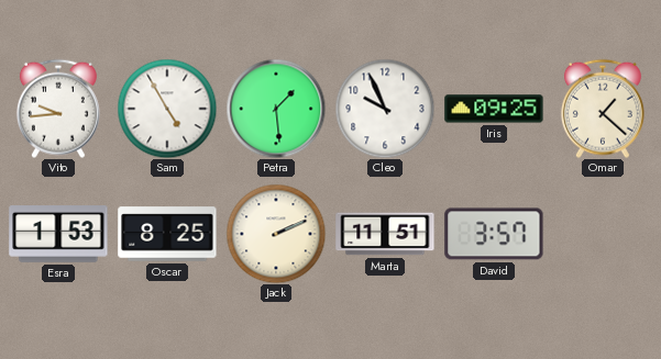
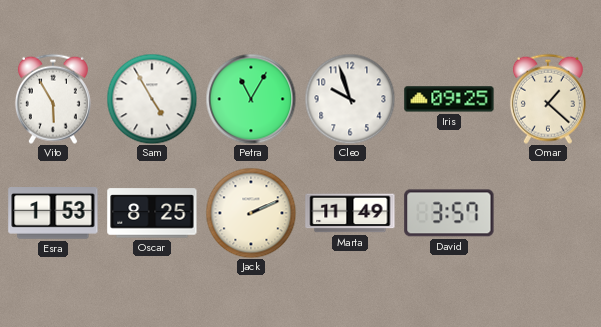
Vito: 9:44 -> 5:55 (53, 99)
Petra: 1:29 -> 11:05 (251, 99)
Cleo: 9:56 -> 9:57 (350, 99)
Marta: 11:51 -> 11:49 (350, 213)
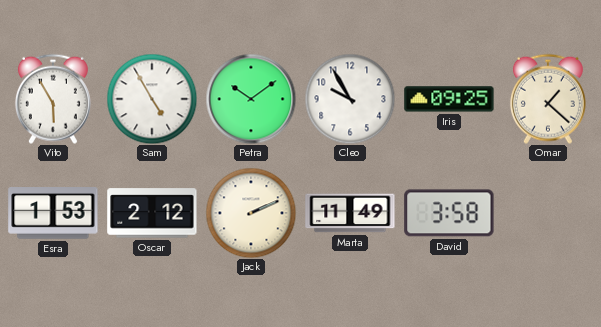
Petra: 11:05 -> 10:09 (251, 99)
Cleo: 9:57 -> 9:55 (350, 99)
Oscar: 8:25 -> 2:12 (152, 213)
David: 3:57 -> 3:58 (449, 213)
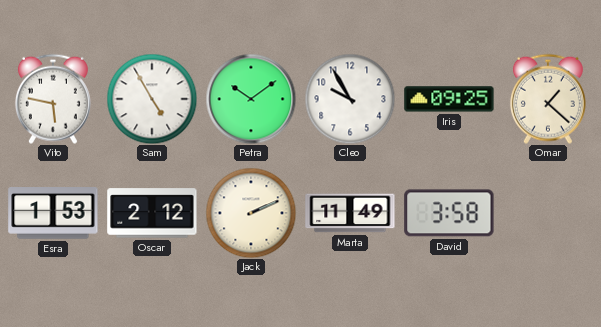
Vito: 5:55 -> 5:47 (53, 99)
